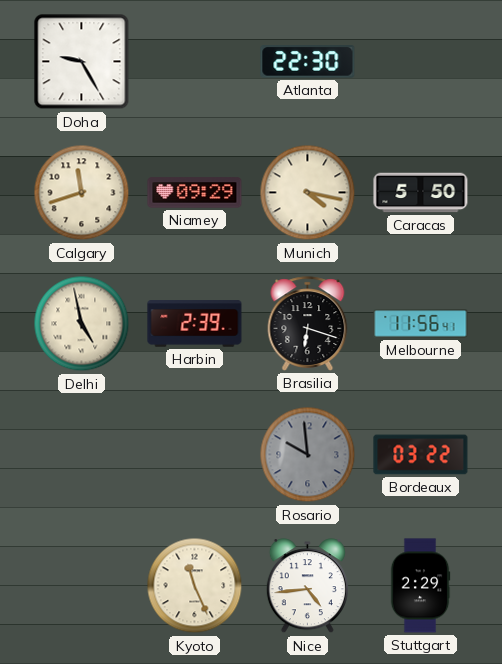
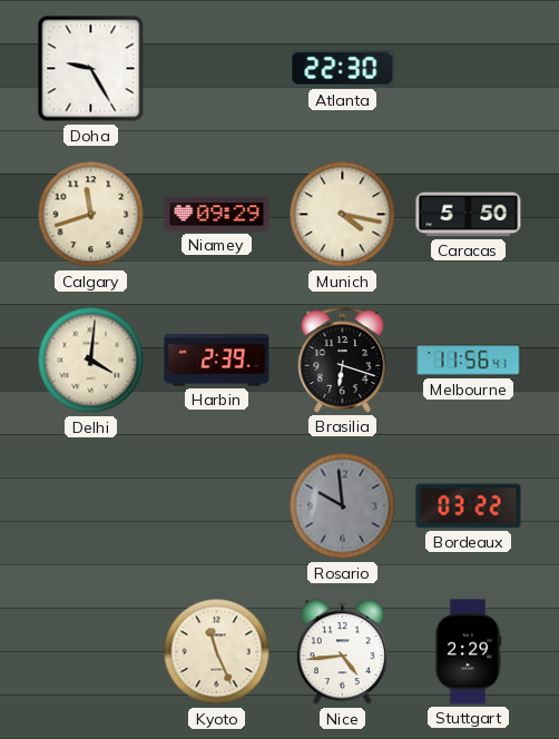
Delhi: 4:58 -> 4:01 (91, 361)
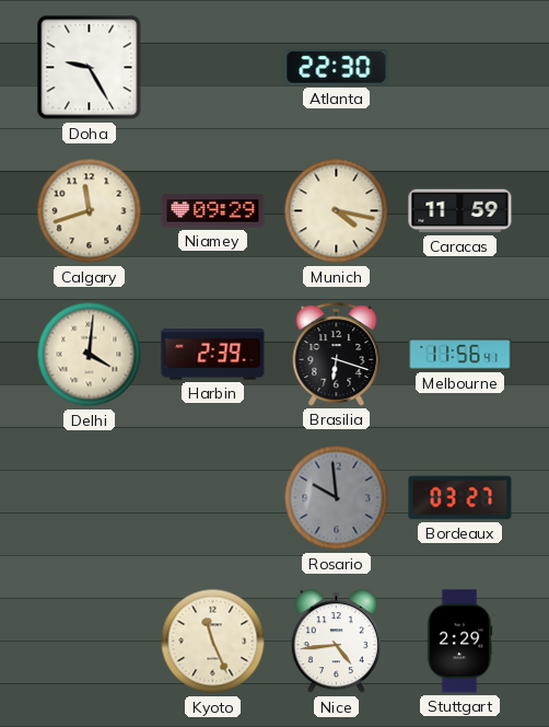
Caracas: 5:50 -> 11:59 (460, 211)
Bordeaux: 03:22 -> 03:27 (460, 498)
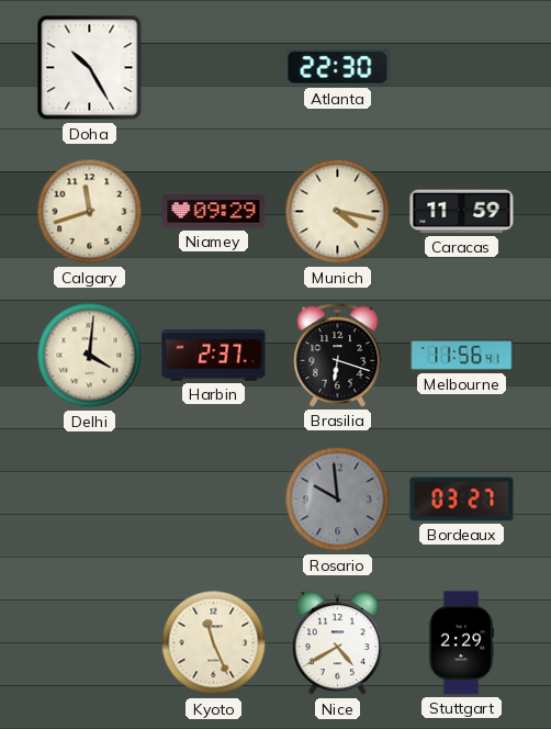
Doha: 9:25 -> 10:25 (90, 68)
Harbin: 2:39 -> 2:37 (214, 356)
Nice: 4:44 -> 4:40 (337, 643)
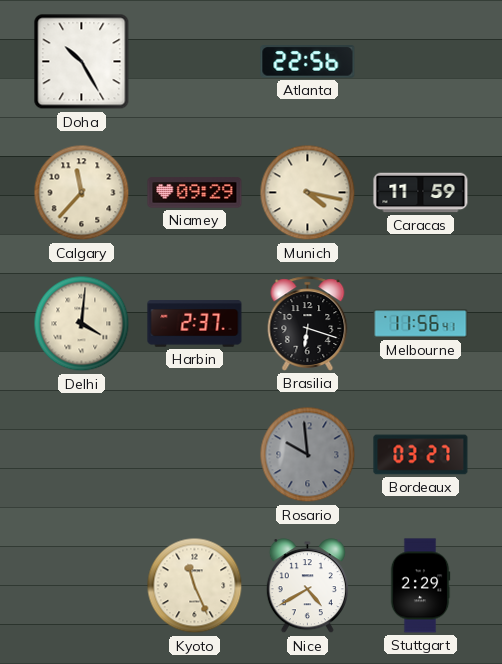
Atlanta: 22:30 -> 22:56 (308, 62)
Calgary: 11:42 -> 11:37 (82, 193)
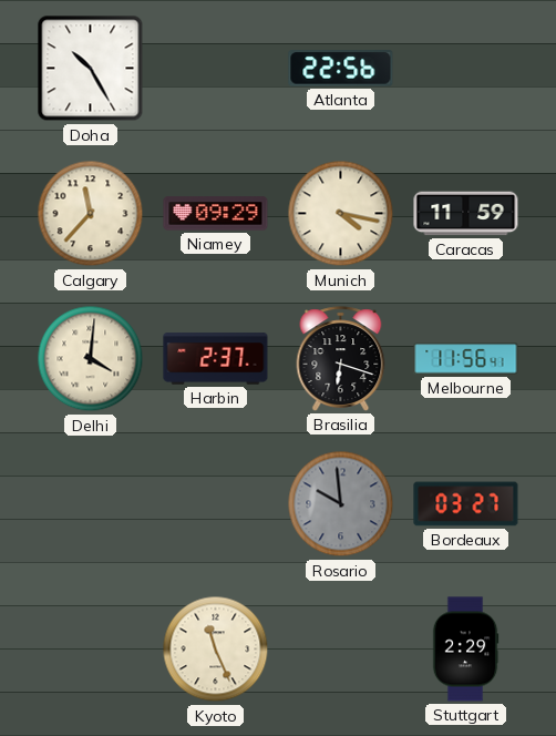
Nice: 4:40 -> none (307, 586)
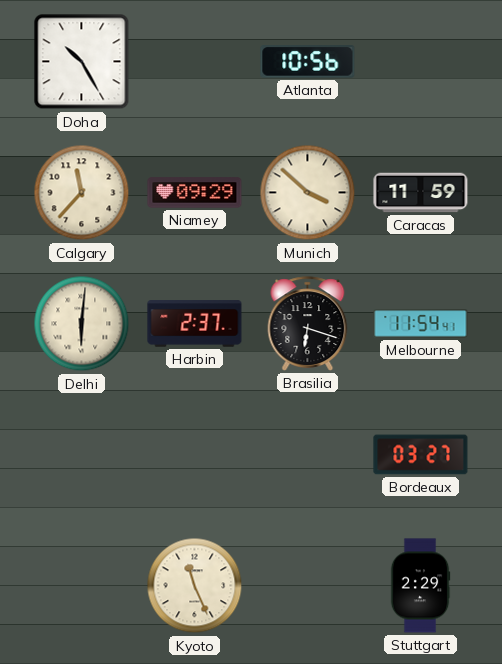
Atlanta: 22:56 -> 10:56 (308, 62)
Munich: 4:17 -> 3:52 (308, 193)
Delhi: 4:01 -> 6:01 (82, 324)
Melbourne: 11:56 -> 11:54 (421, 324)
Rosario: 9:59 -> none (341, 504)
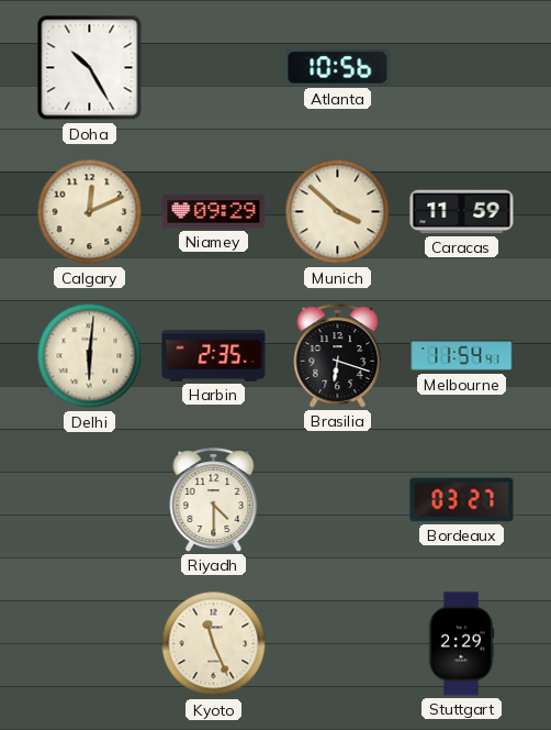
Calgary: 11:37 -> 12:11 (90, 212)
Harbin: 2:37 -> 2:35 (214, 356)
Riyadh: none -> 4:30 (214, 500)
